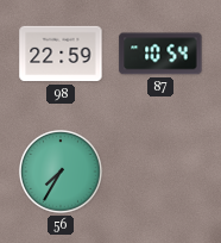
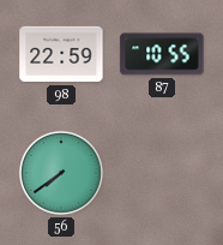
87: 10:54 -> 10:55 (162, 54)
56: 7:35 -> 7:39 (61, 173)
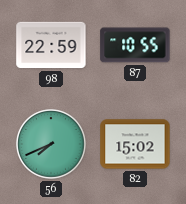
56: 7:39 -> 7:41 (51, 144)
82: none -> 15:02 (135, 144)
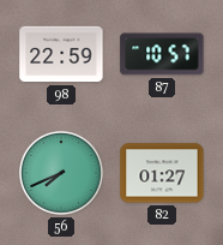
87: 10:55 -> 10:57 (162, 54)
82: 15:02 -> 01:27 (162, 173)
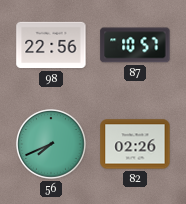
98: 22:59 -> 22:56 (51, 45)
82: 01:27 -> 02:26 (135, 144)
